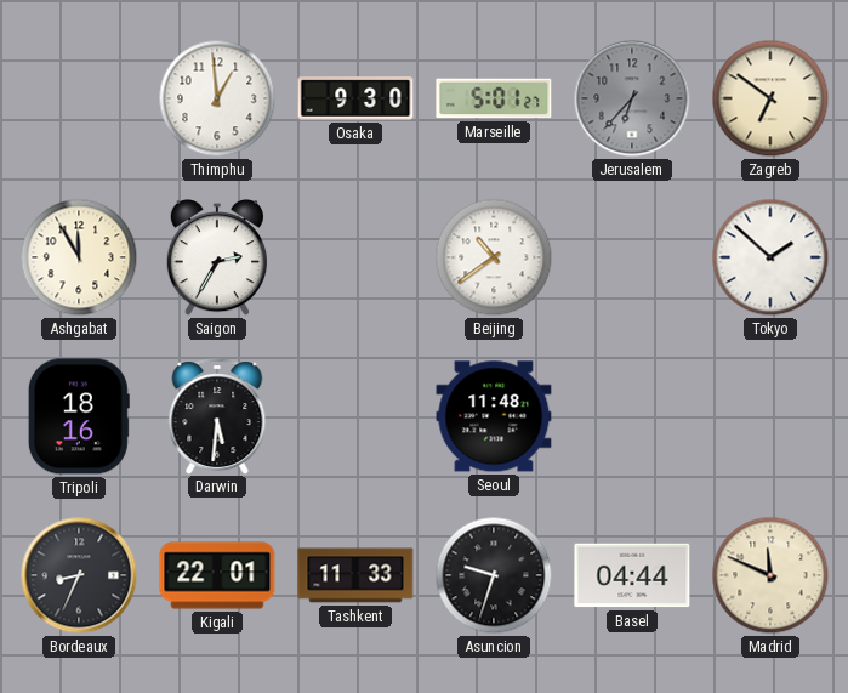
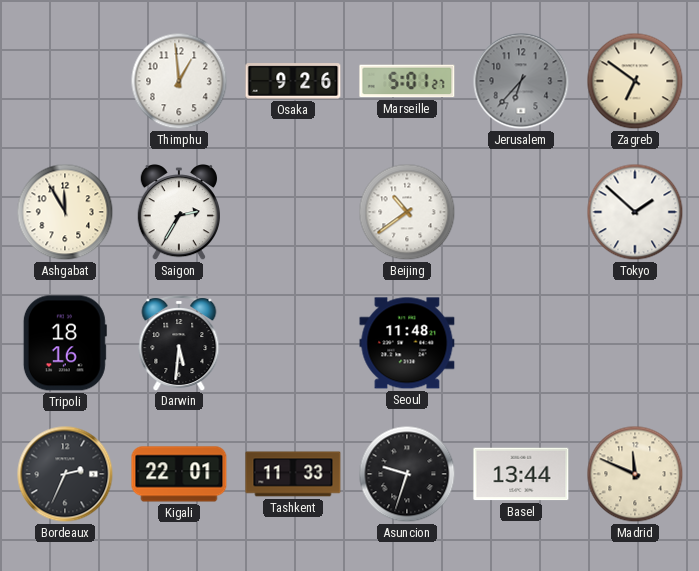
Osaka: 9:30 -> 9:26 (293, 81)
Bordeaux: 8:34 -> 2:34 (65, 474)
Basel: 04:44 -> 13:44 (521, 474)
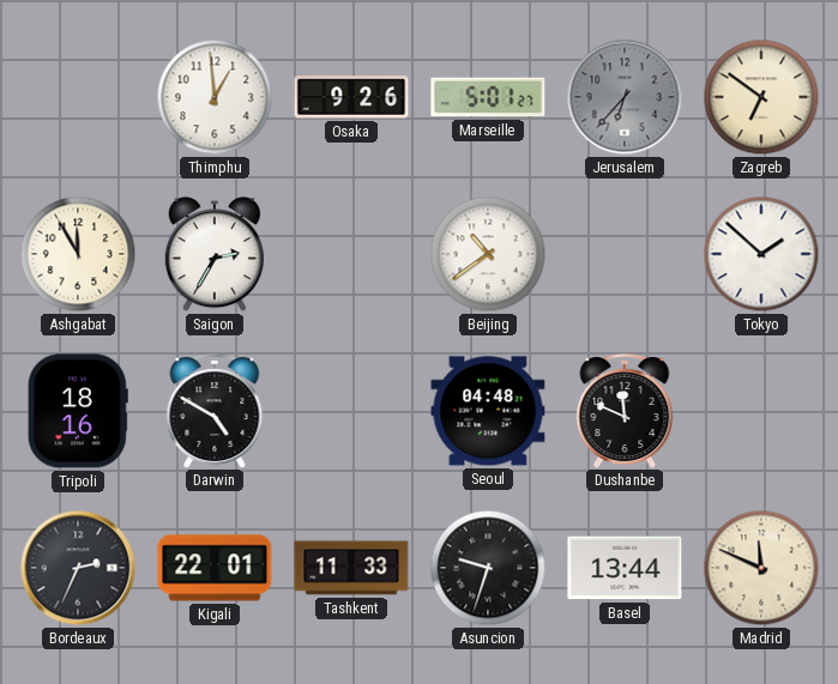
Darwin: 5:31 -> 4:50 (215, 411)
Seoul: 11:48 -> 04:48 (488, 411)
Dushanbe: none -> 11:49 (625, 411)
